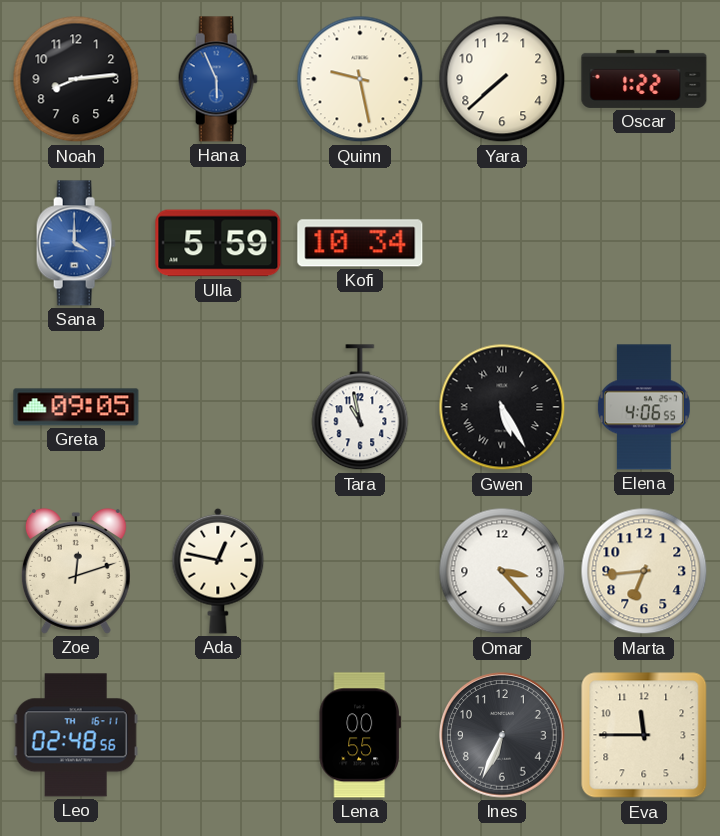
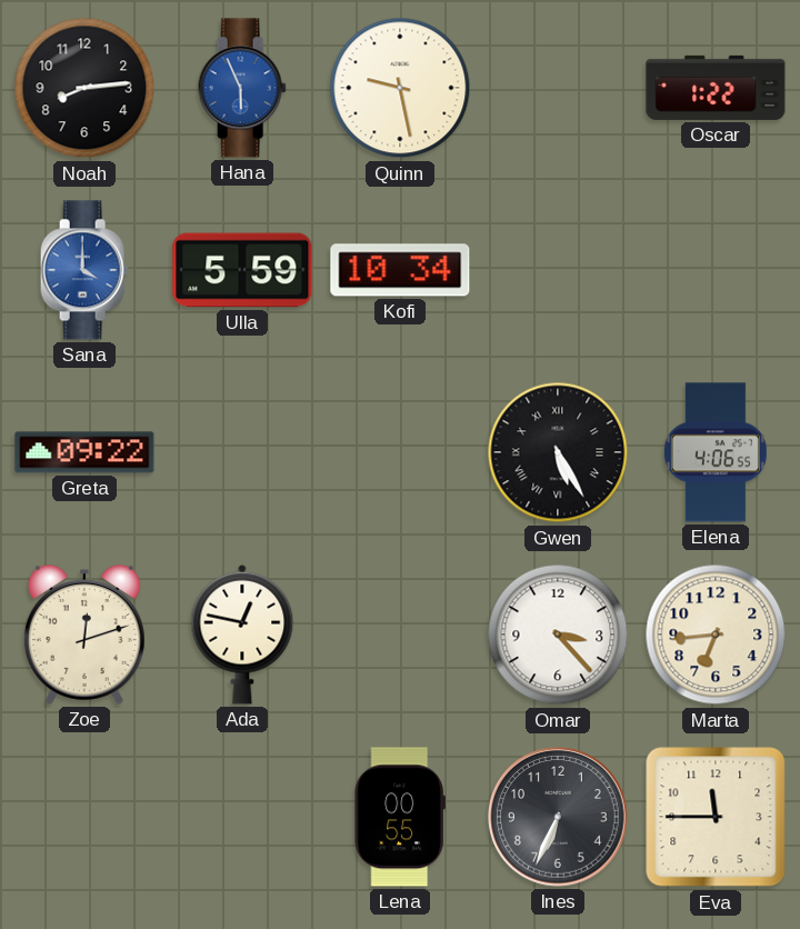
Yara: 7:38 -> none (502, 79)
Greta: 09:05 -> 09:22 (84, 452)
Tara: 10:58 -> none (360, 408)
Leo: 02:48 -> none (76, 735)
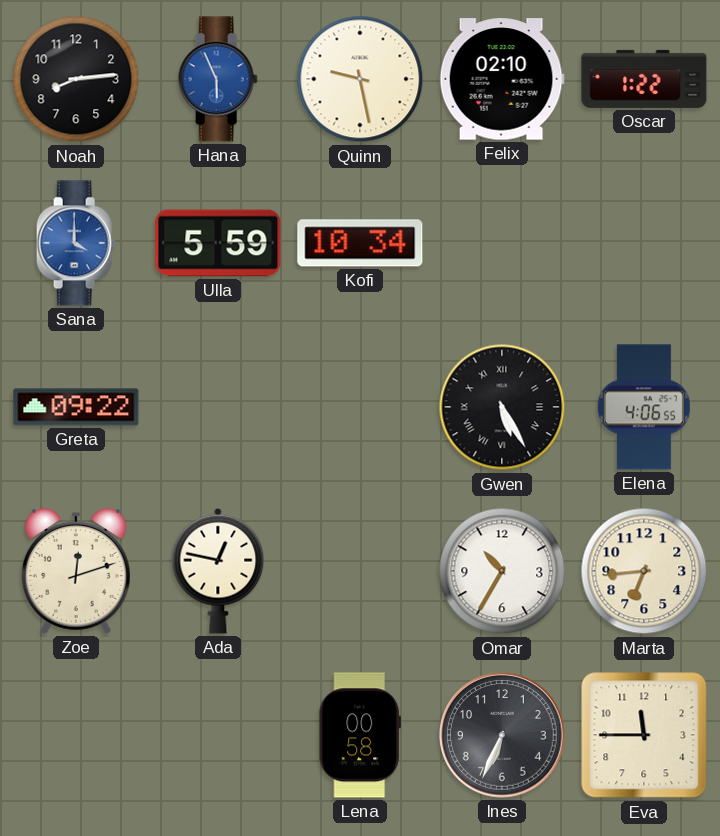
Felix: none -> 02:10 (502, 79)
Omar: 3:23 -> 10:35 (502, 571)
Lena: 00:55 -> 00:58 (359, 735)
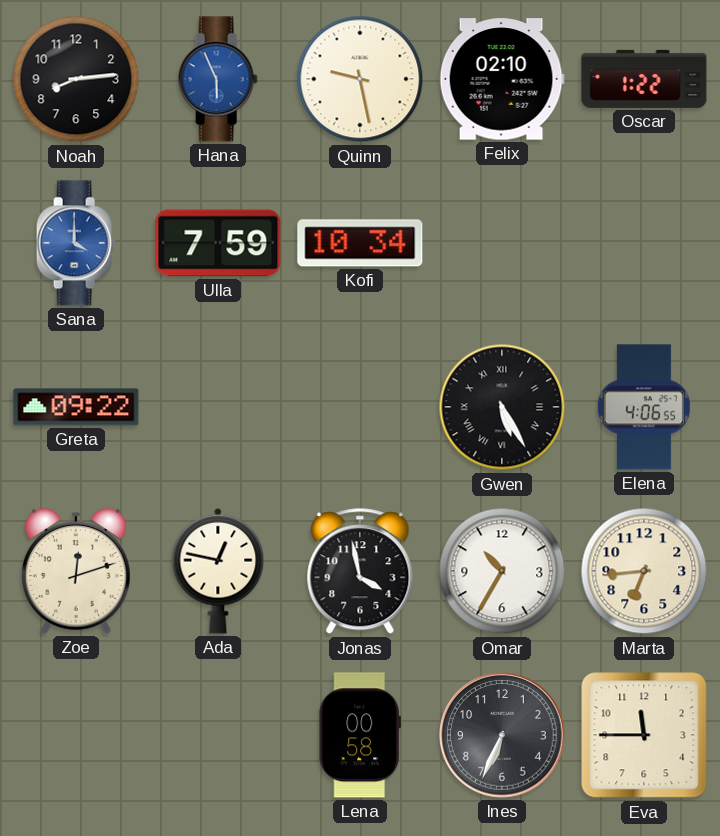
Ulla: 5:59 -> 7:59 (218, 243)
Jonas: none -> 3:58 (360, 572)
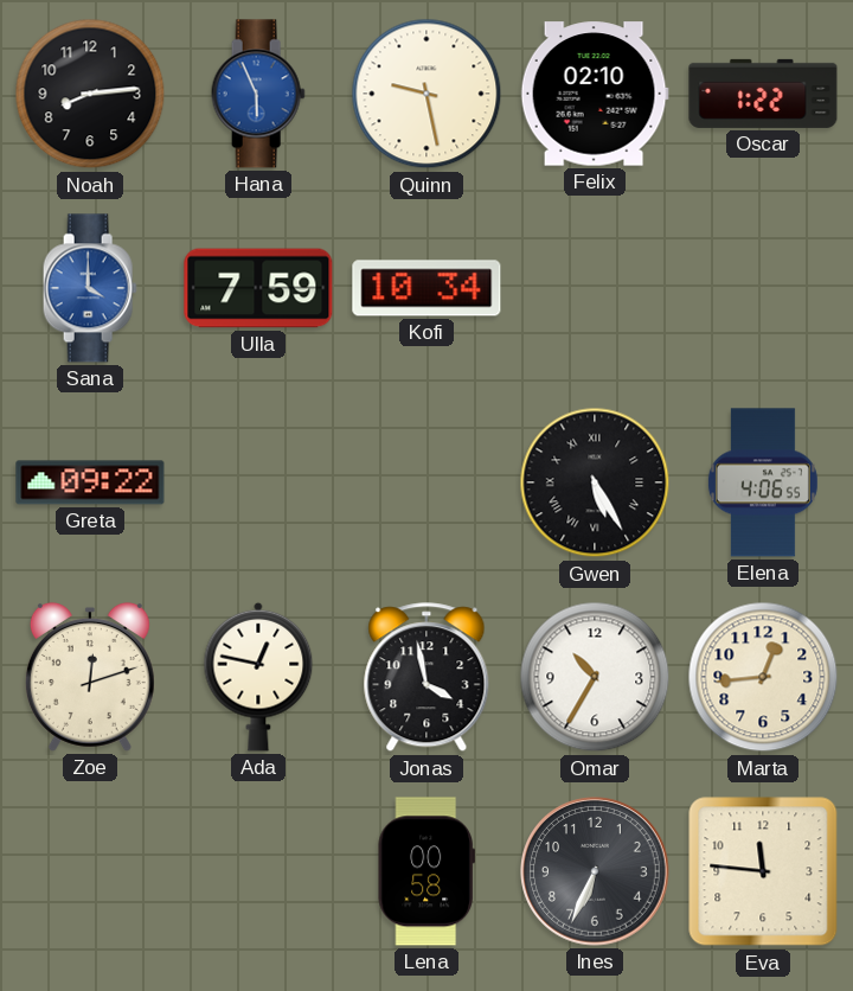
Marta: 6:44 -> 12:44 (763, 677)
Eva: 11:45 -> 11:46 (763, 871)
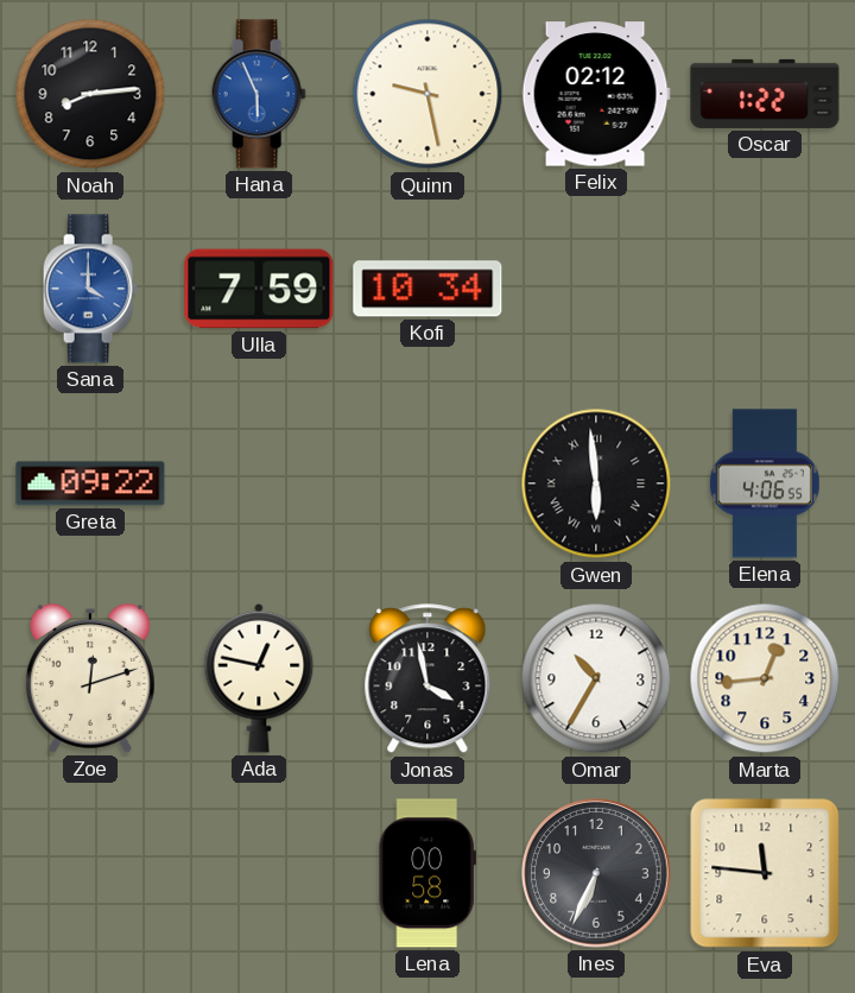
Felix: 02:10 -> 02:12 (596, 94)
Gwen: 5:25 -> 5:59 (596, 483)
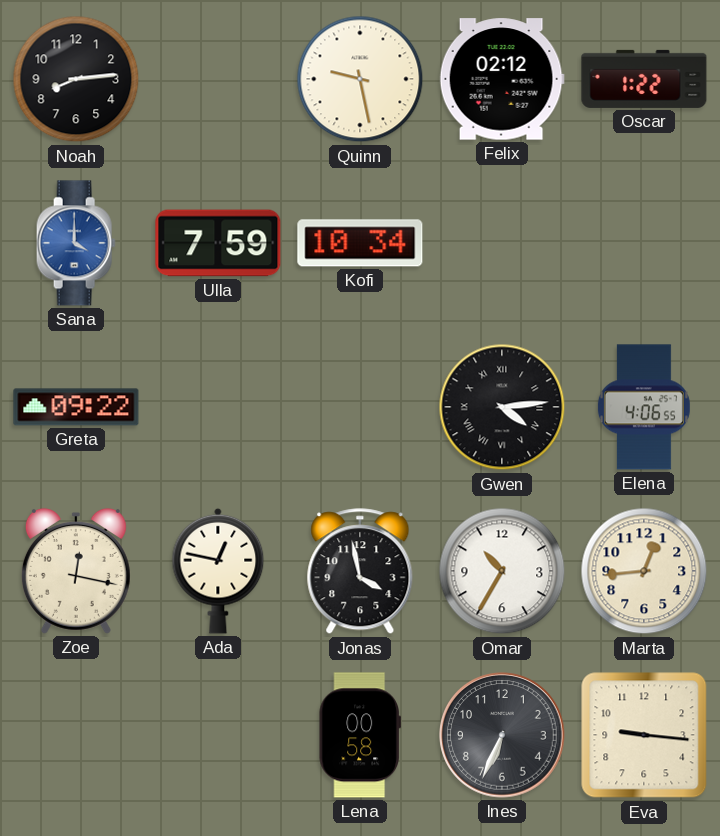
Hana: 5:56 -> none (259, 94)
Gwen: 5:59 -> 4:14 (502, 407)
Zoe: 12:12 -> 12:17 (76, 571)
Eva: 11:46 -> 9:16 (644, 735)
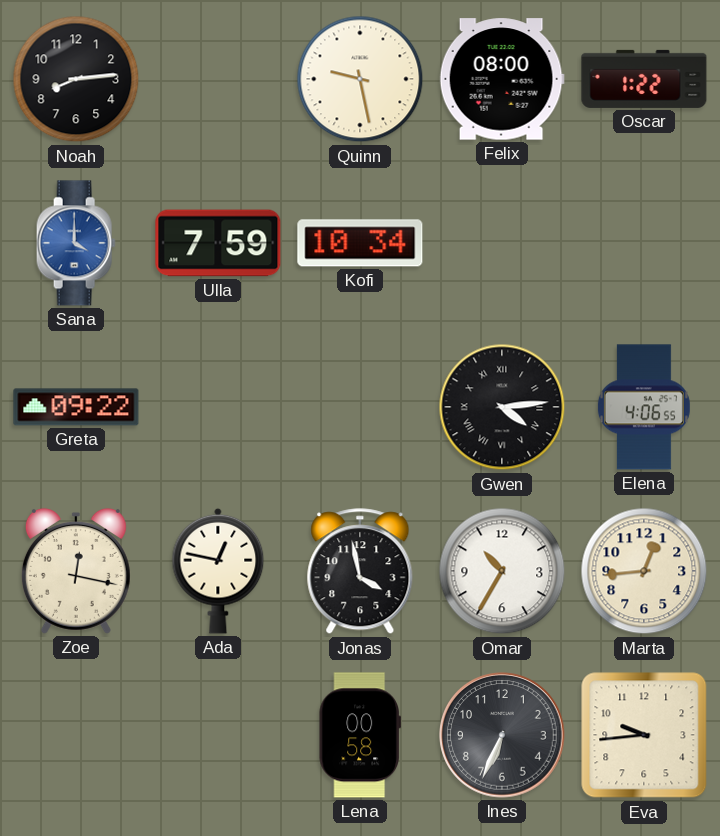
Felix: 02:12 -> 08:00 (502, 79)
Eva: 9:16 -> 9:44 (644, 735)
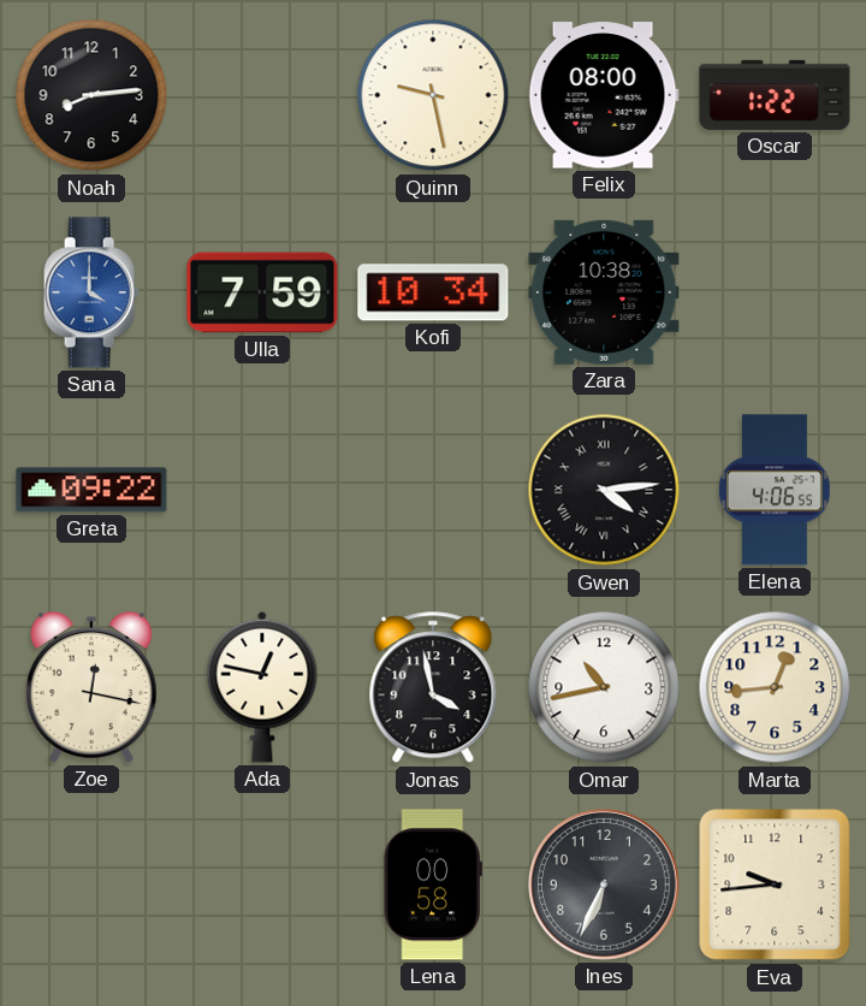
Zara: none -> 10:38 (604, 292)
Omar: 10:35 -> 10:43 (604, 687)
